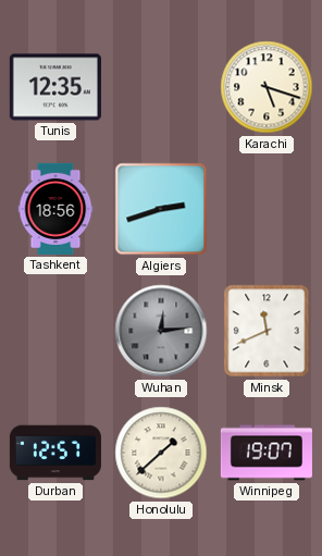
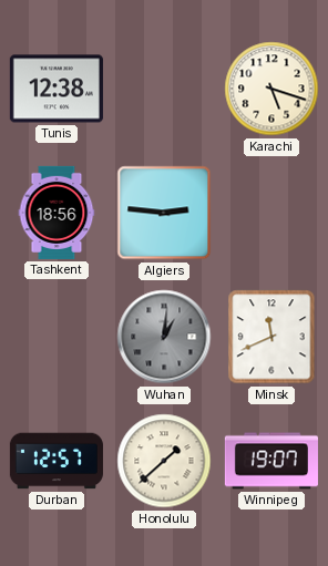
Tunis: 12:35 -> 12:38 (57, 89)
Algiers: 2:42 -> 2:46 (164, 213)
Wuhan: 12:14 -> 1:01 (164, 337)
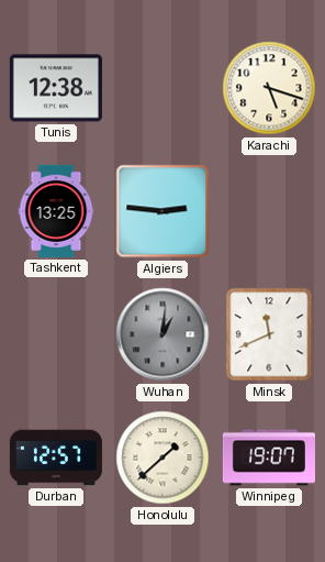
Tashkent: 18:56 -> 13:25 (56, 211)
